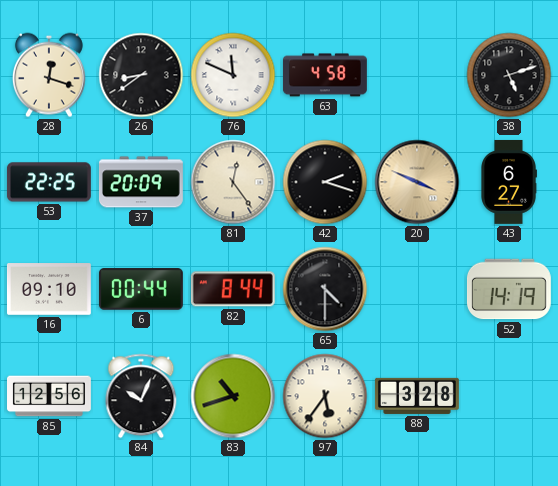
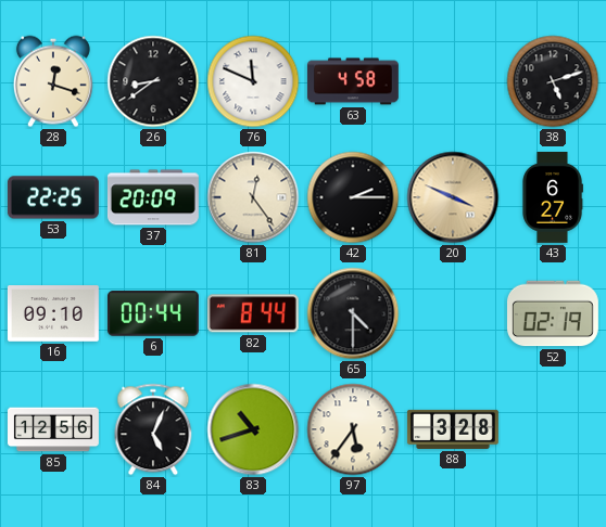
42: 2:18 -> 2:15 (353, 197)
52: 14:19 -> 02:19 (553, 313)
84: 10:04 -> 5:04 (153, 429)
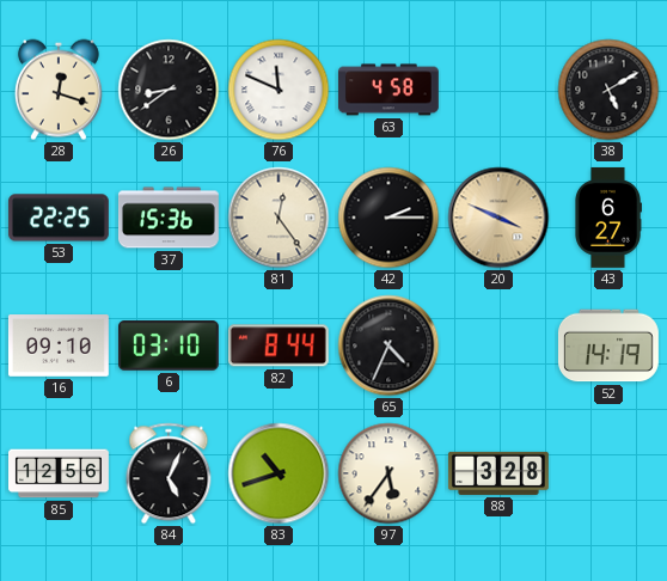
38: 5:12 -> 5:10 (608, 90)
37: 20:09 -> 15:36 (169, 218)
6: 00:44 -> 03:10 (169, 345)
65: 4:30 -> 4:34 (388, 345)
52: 02:19 -> 14:19 (608, 345)
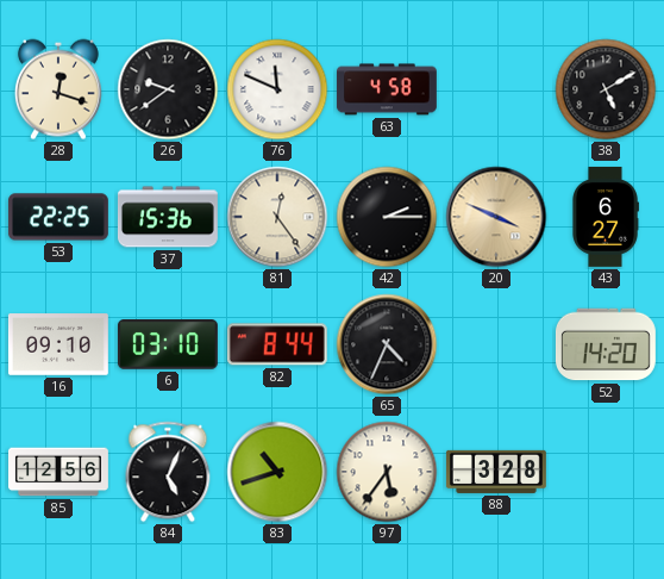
26: 8:39 -> 9:39 (168, 89)
52: 14:19 -> 14:20 (606, 344)
